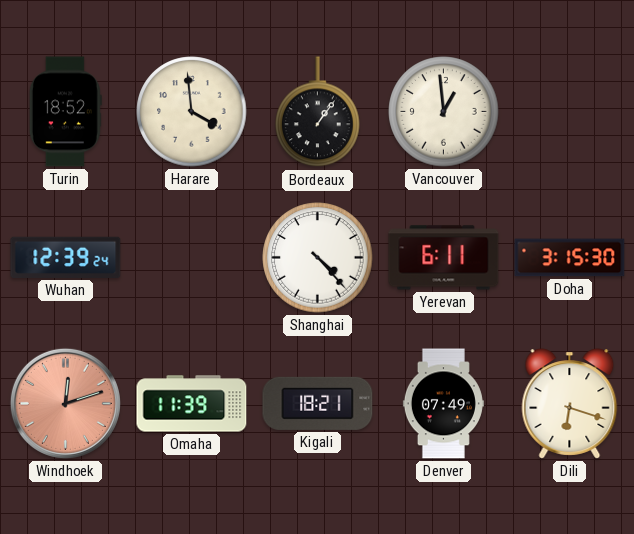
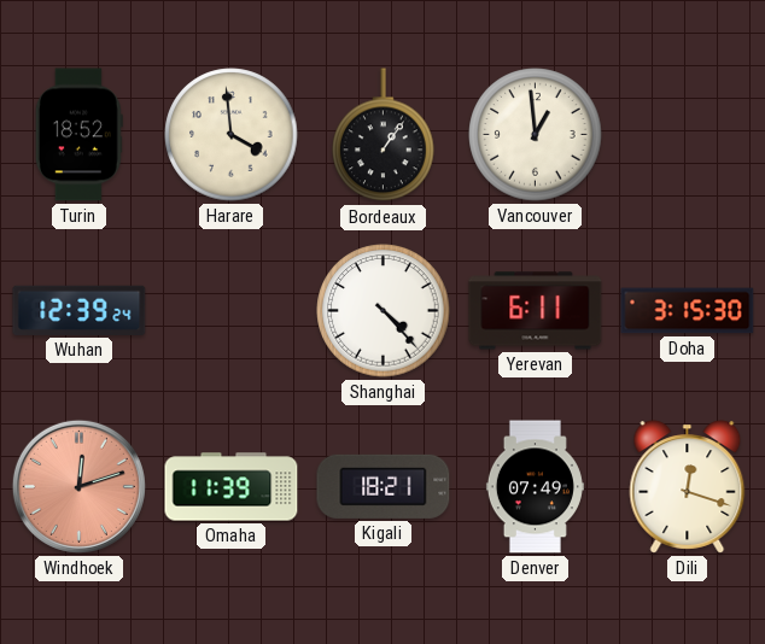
Dili: 6:18 -> 12:18 (688, 487)
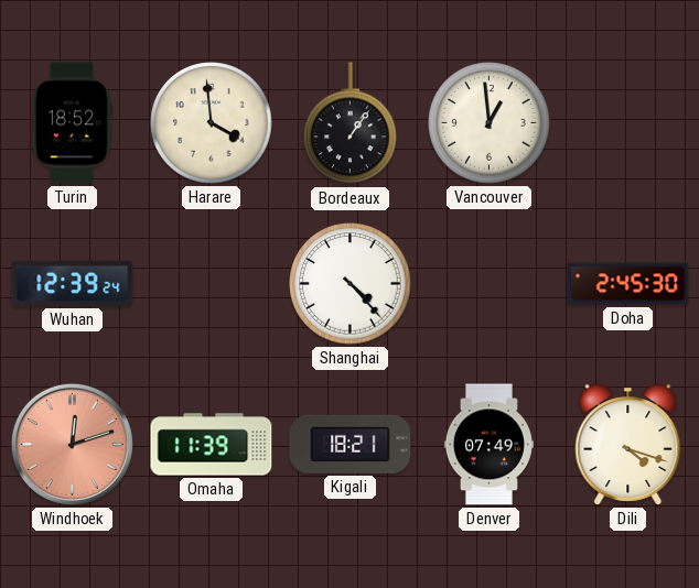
Yerevan: 6:11 -> none (536, 311)
Doha: 3:15 -> 2:45 (628, 284)
Dili: 12:18 -> 4:18 (628, 445)
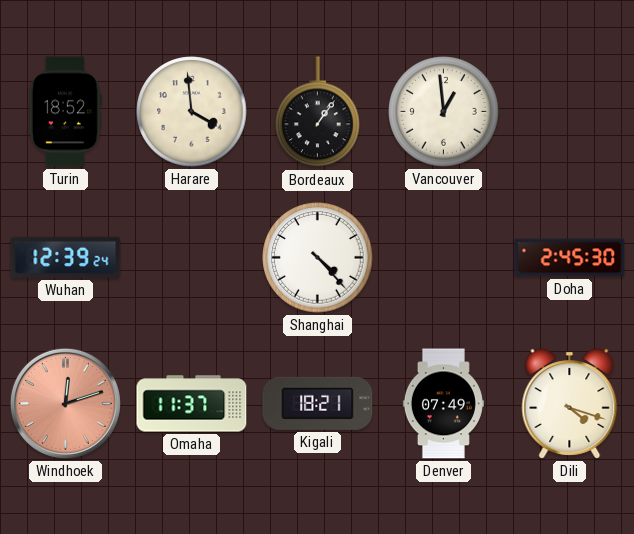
Omaha: 11:39 -> 11:37 (192, 404)
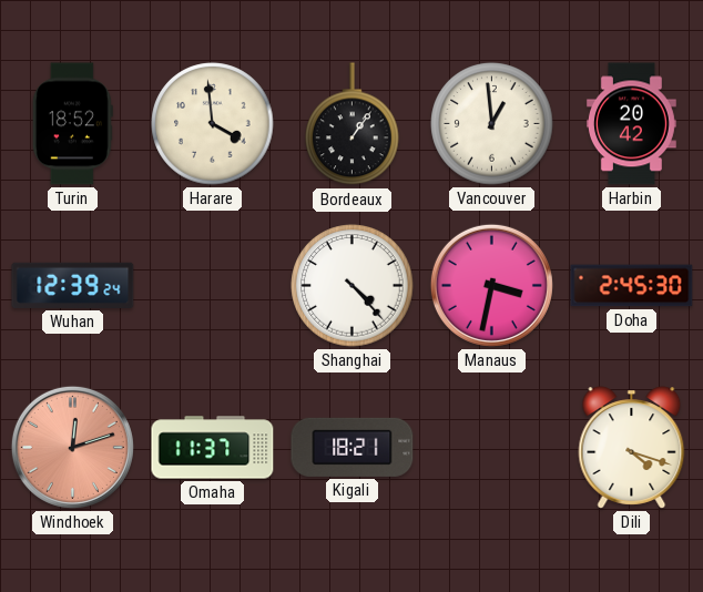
Harbin: none -> 20:42 (631, 124)
Manaus: none -> 3:32 (491, 285)
Denver: 07:49 -> none (443, 404)
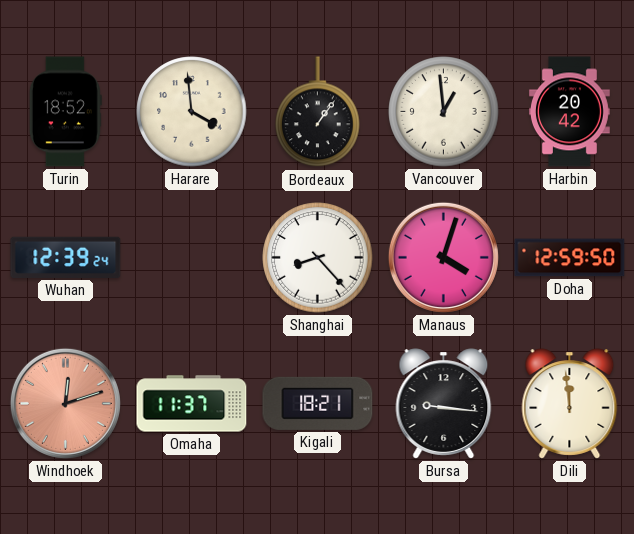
Shanghai: 4:23 -> 8:23 (318, 258)
Manaus: 3:32 -> 4:03 (443, 257)
Doha: 2:45 -> 12:59 (570, 258)
Bursa: none -> 9:16 (444, 404)
Dili: 4:18 -> 11:59 (570, 404)
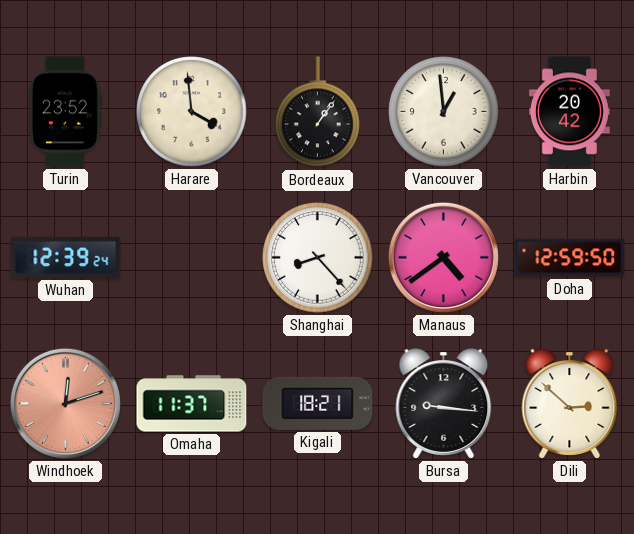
Turin: 18:52 -> 23:52 (65, 112)
Manaus: 4:03 -> 4:39 (443, 257)
Dili: 11:59 -> 2:52 (570, 404)
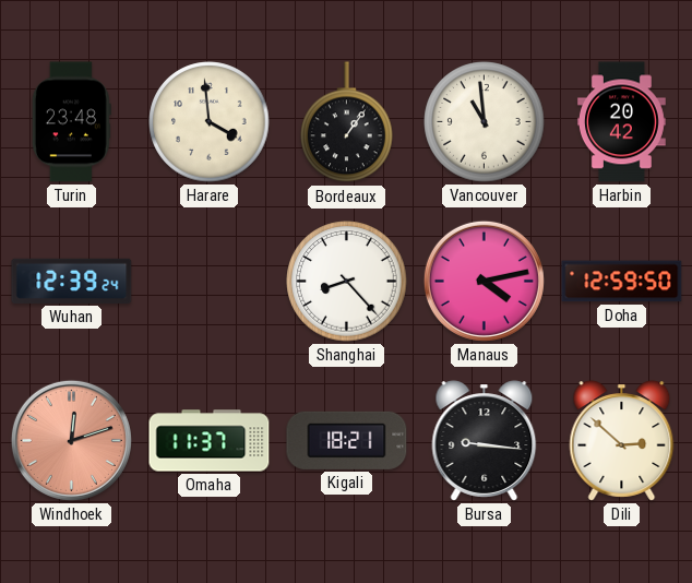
Turin: 23:52 -> 23:48 (71, 122)
Vancouver: 12:59 -> 10:59 (485, 122)
Manaus: 4:39 -> 4:13 (484, 281)
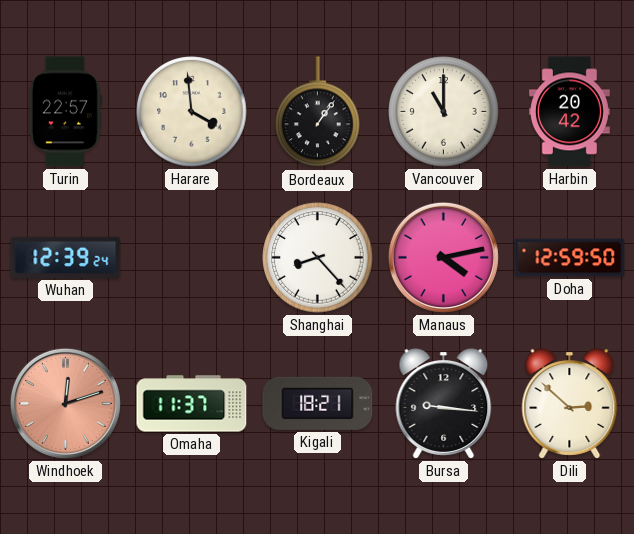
Turin: 23:48 -> 22:57 (65, 112)
Vancouver: 10:59 -> 11:00 (444, 112)
